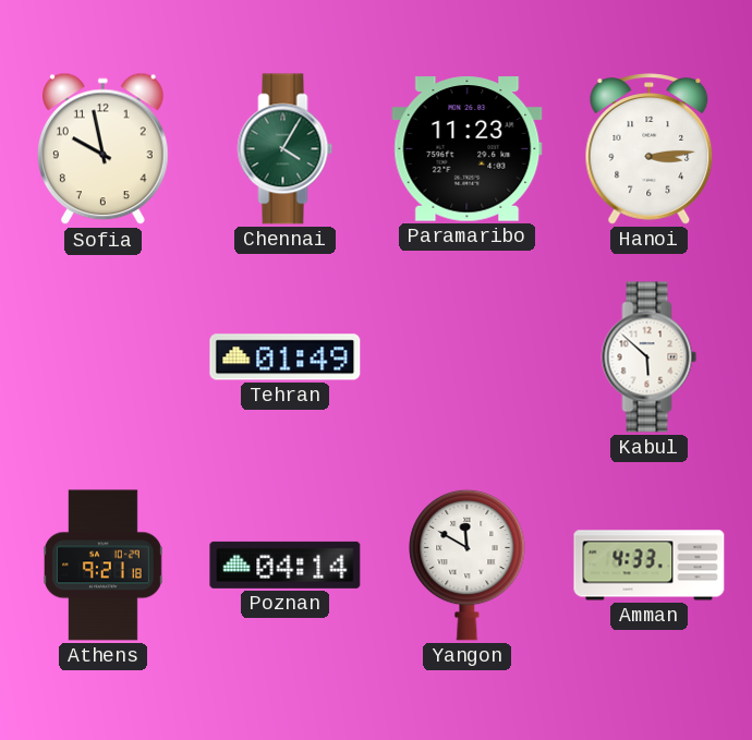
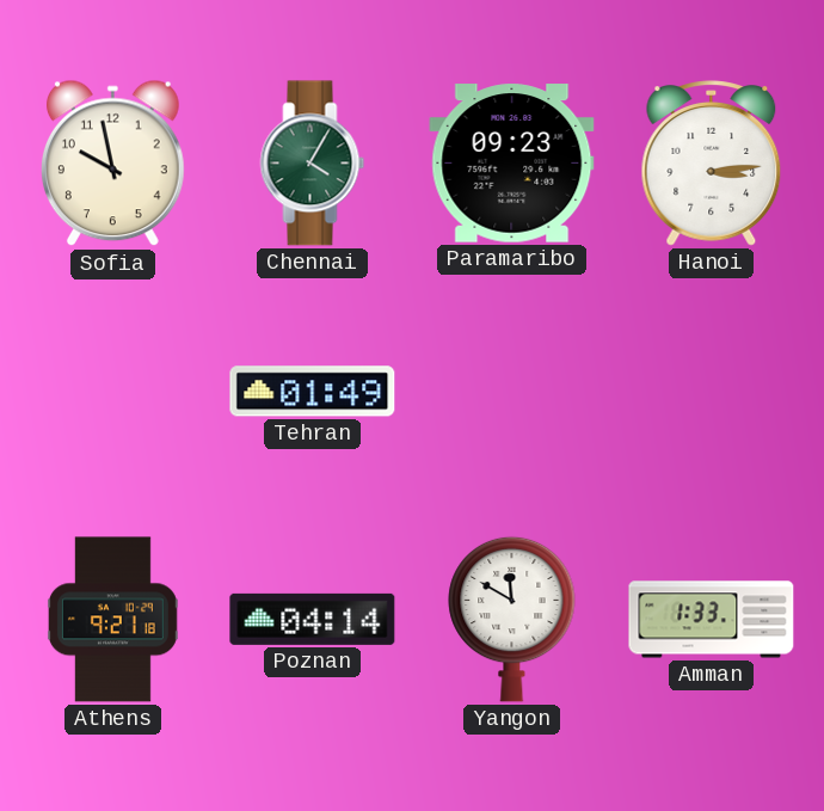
Paramaribo: 11:23 -> 09:23 (512, 164)
Kabul: 5:52 -> none (650, 357)
Amman: 4:33 -> 1:33 (712, 620)
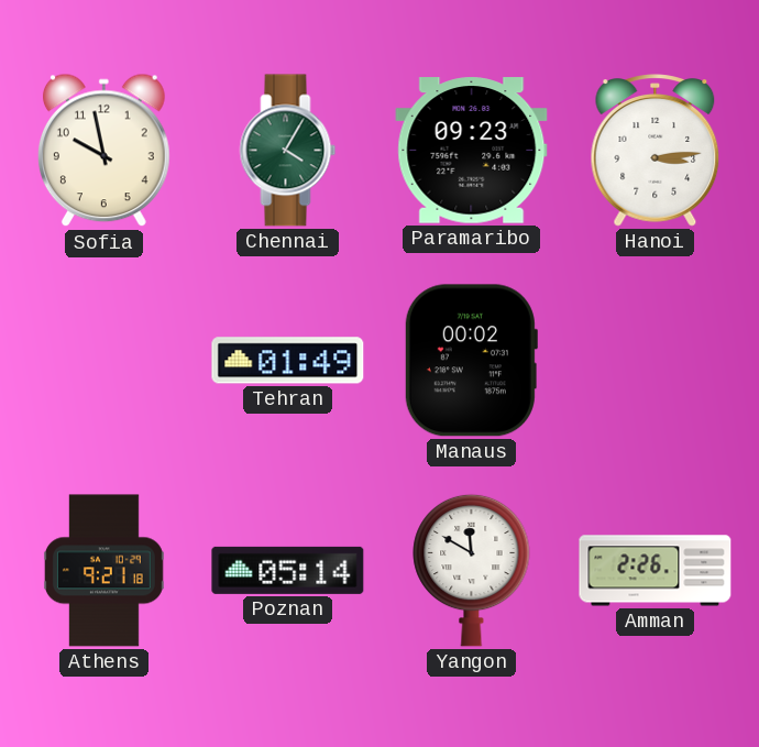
Manaus: none -> 00:02 (471, 361)
Poznan: 04:14 -> 05:14 (288, 570)
Amman: 1:33 -> 2:26 (656, 571)
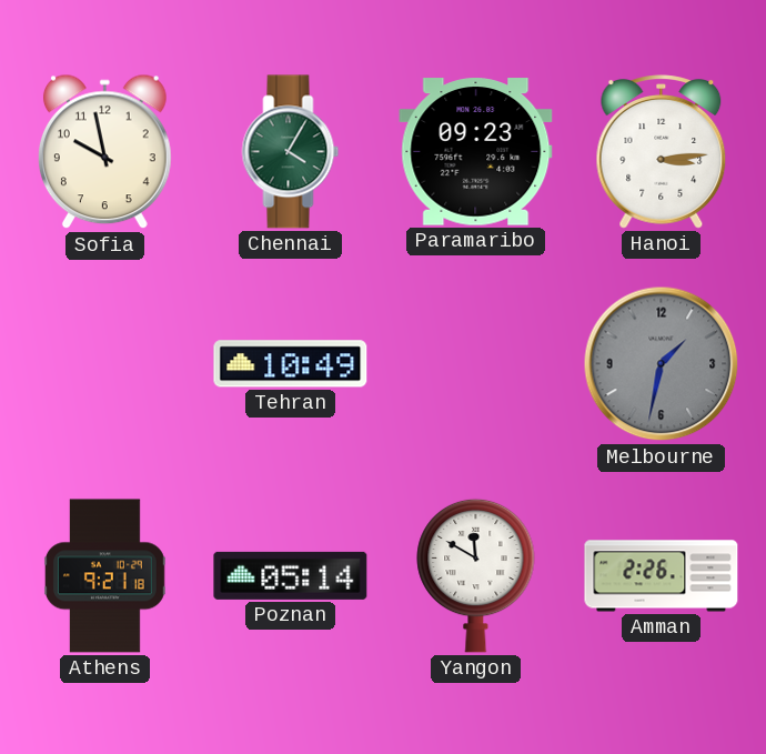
Tehran: 01:49 -> 10:49 (291, 364)
Manaus: 00:02 -> none (471, 361)
Melbourne: none -> 1:32 (662, 364)
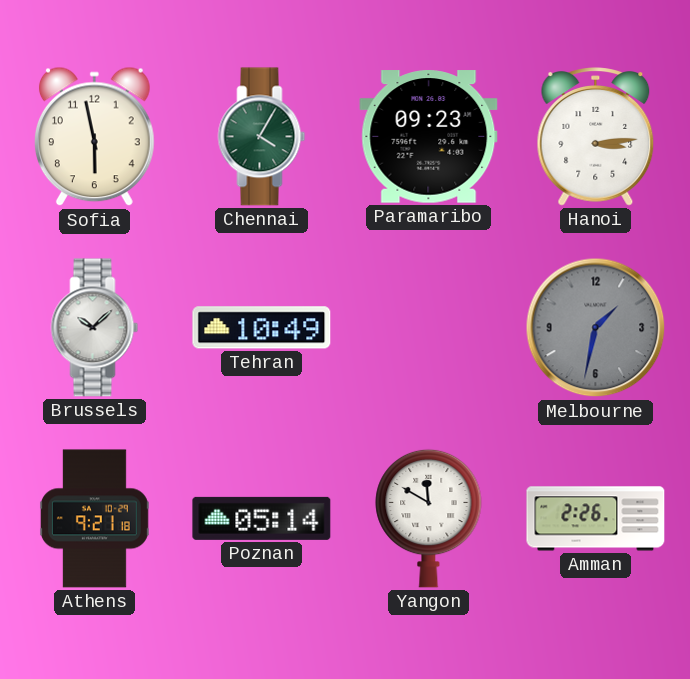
Sofia: 9:58 -> 5:58 (94, 137)
Brussels: none -> 10:08 (95, 328)
